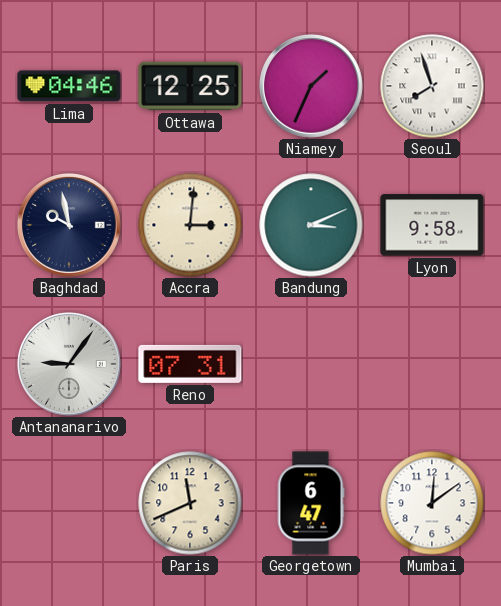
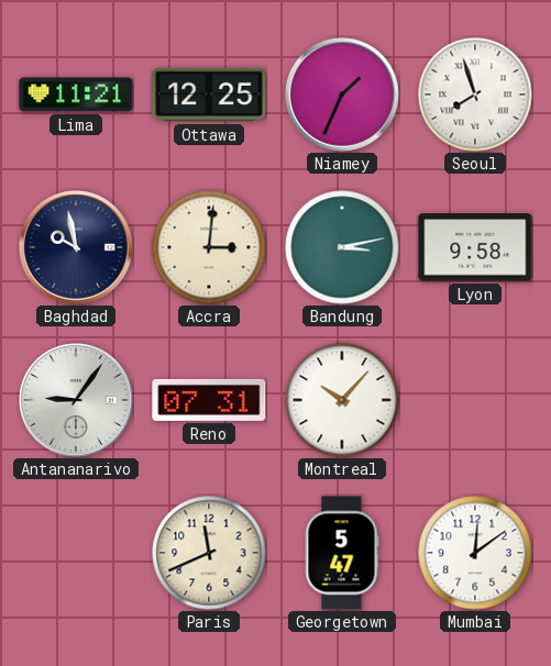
Lima: 04:46 -> 11:21 (76, 95)
Bandung: 3:11 -> 3:13 (342, 247)
Montreal: none -> 10:07 (342, 400)
Georgetown: 6:47 -> 5:47 (342, 553)
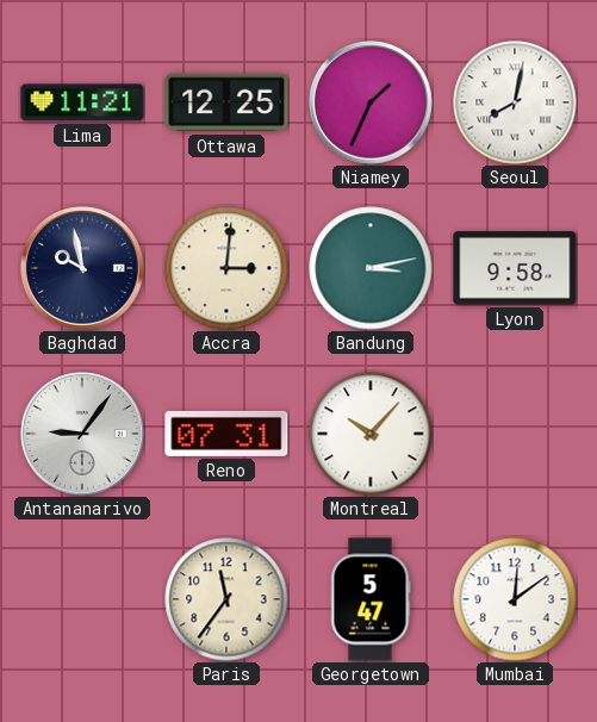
Seoul: 7:57 -> 8:02 (515, 102)
Paris: 11:41 -> 11:36 (226, 599)
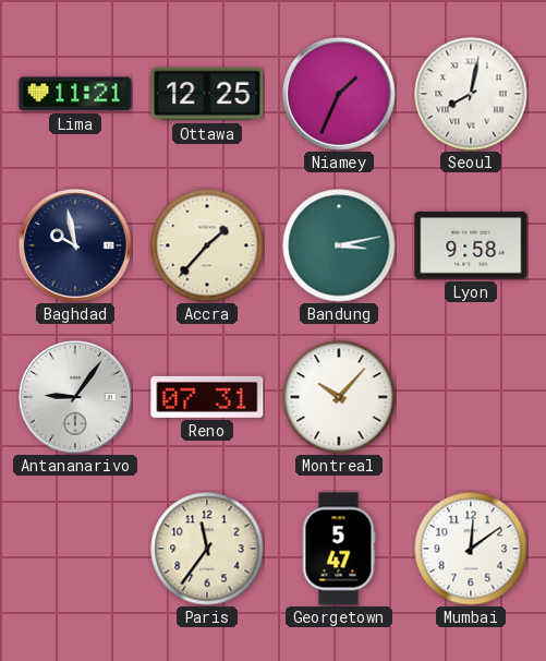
Accra: 3:01 -> 1:37 (207, 245)
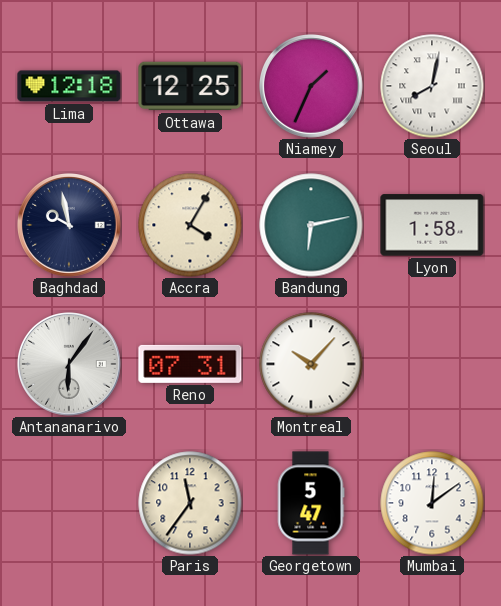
Lima: 11:21 -> 12:18 (69, 86)
Accra: 1:37 -> 4:05 (190, 225)
Bandung: 3:13 -> 6:13 (311, 225)
Lyon: 9:58 -> 1:58 (432, 225)
Antananarivo: 9:06 -> 6:06 (69, 364)
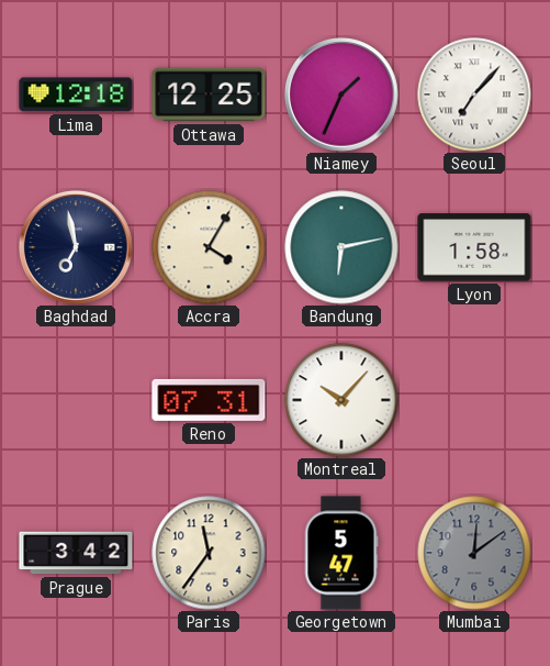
Seoul: 8:02 -> 7:07 (474, 95)
Baghdad: 9:58 -> 6:58 (76, 247)
Antananarivo: 6:06 -> none (69, 364)
Prague: none -> 3:42 (76, 553)
Mumbai dial: white -> grey (474, 553)
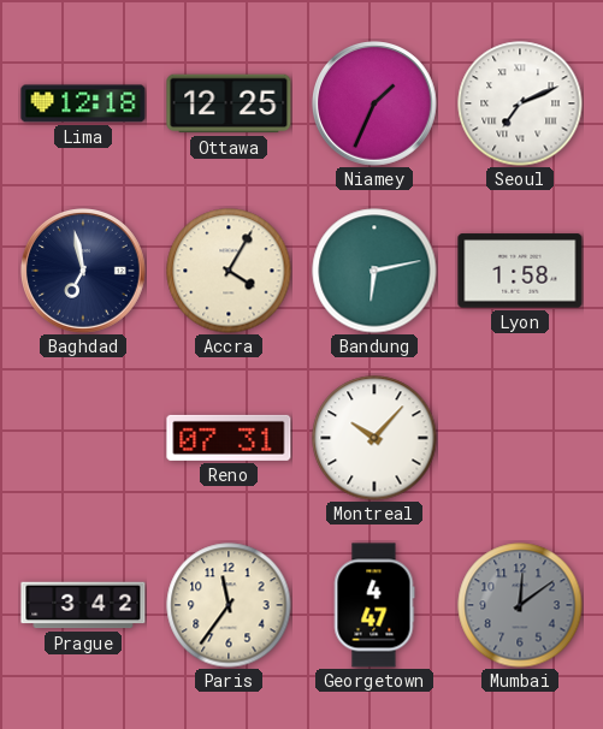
Seoul: 7:07 -> 7:11 (520, 103)
Georgetown: 5:47 -> 4:47 (374, 605)
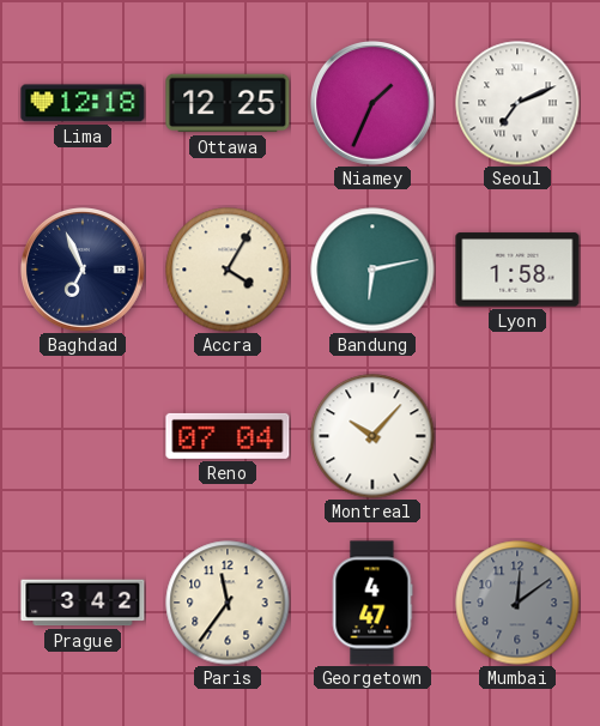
Baghdad: 6:58 -> 6:56 (83, 270)
Reno: 07:31 -> 07:04 (228, 436)
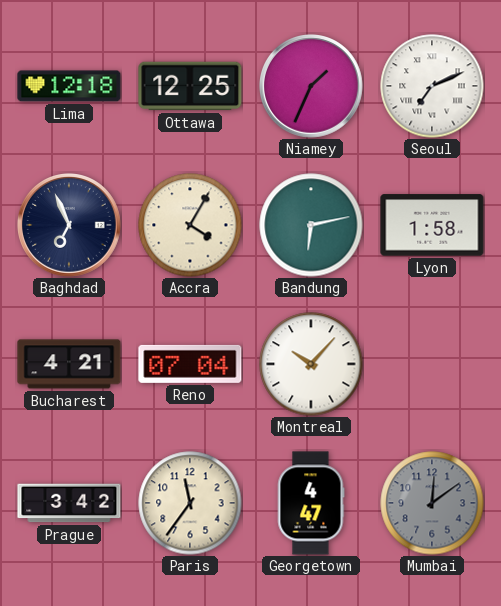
Bucharest: none -> 4:21 (69, 364)
